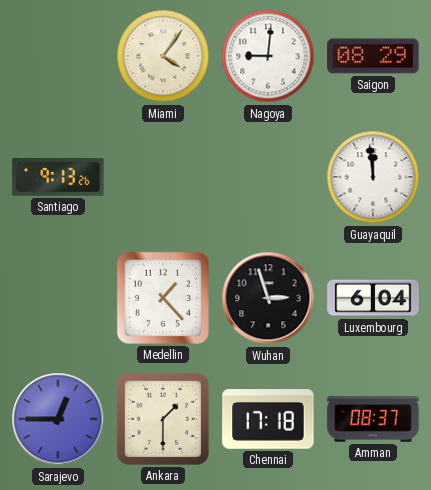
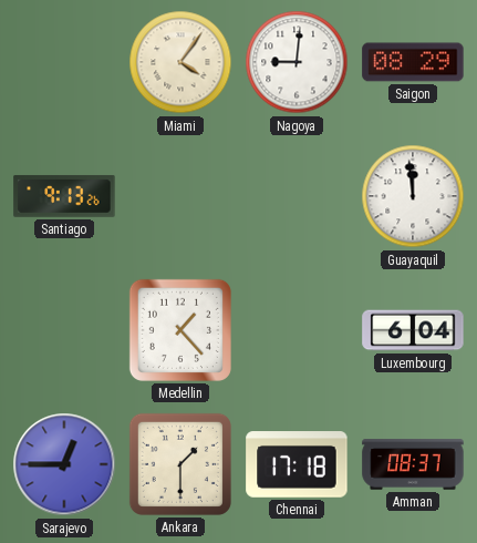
Wuhan: 2:57 -> none (268, 298)
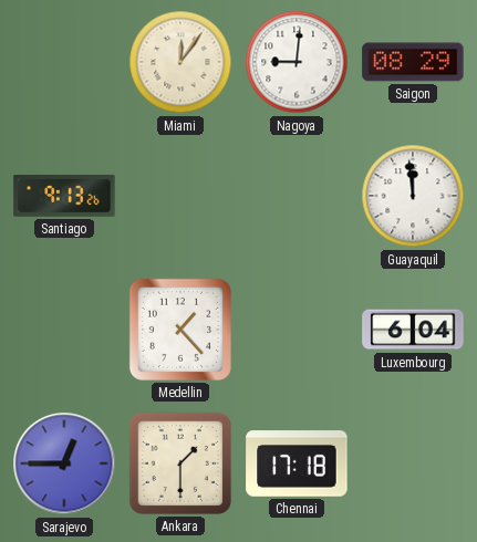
Miami: 4:06 -> 12:06 (180, 62)
Amman: 08:37 -> none (413, 464)
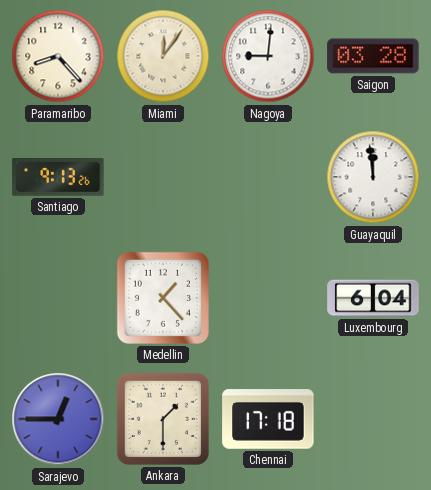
Paramaribo: none -> 8:23 (58, 56)
Saigon: 08:29 -> 03:28 (373, 56)
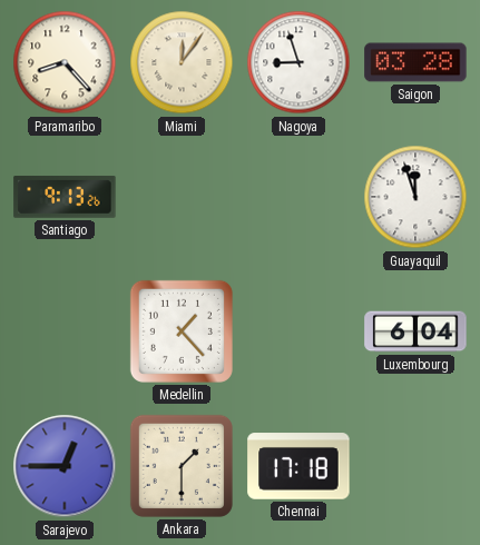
Nagoya: 9:01 -> 8:57 (298, 62)
Guayaquil: 11:59 -> 11:57 (415, 197)
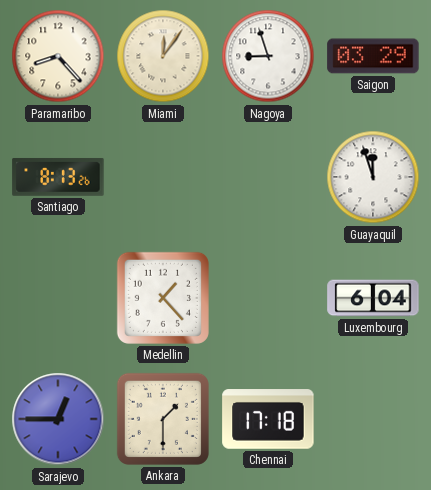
Saigon: 03:28 -> 03:29 (373, 56)
Santiago: 9:13 -> 8:13 (58, 177)
